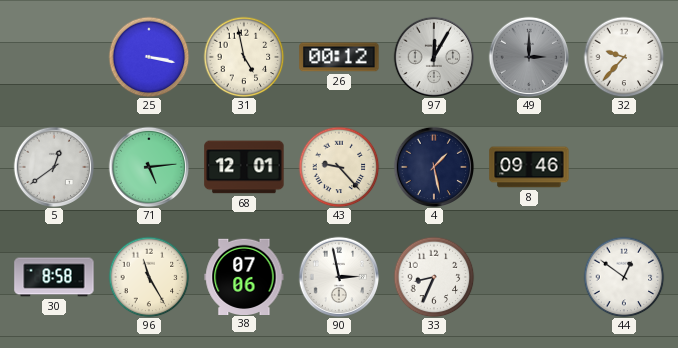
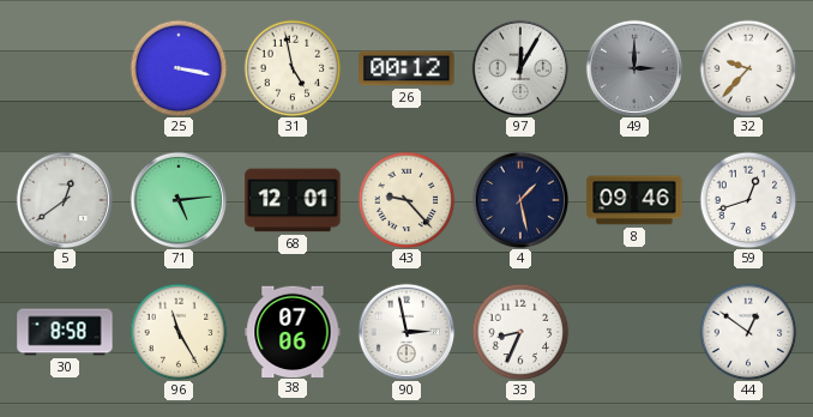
59: none -> 12:42 (748, 200)
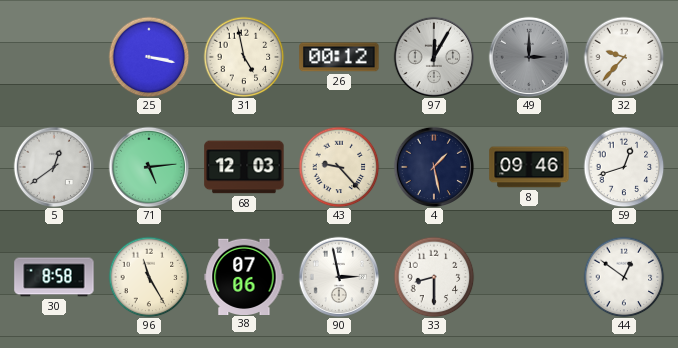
68: 12:01 -> 12:03 (244, 167)
33: 8:34 -> 8:30 (434, 277)
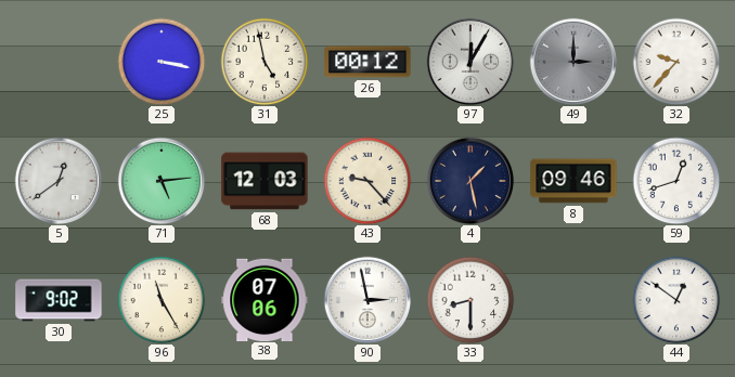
30: 8:58 -> 9:02 (59, 300)
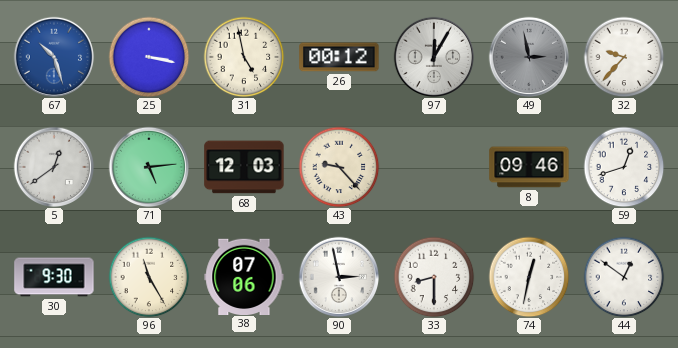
67: none -> 10:27 (54, 57)
49: 3:00 -> 2:58 (529, 57)
4: 1:28 -> none (470, 181)
30: 9:02 -> 9:30 (54, 277)
74: none -> 12:32 (529, 277)
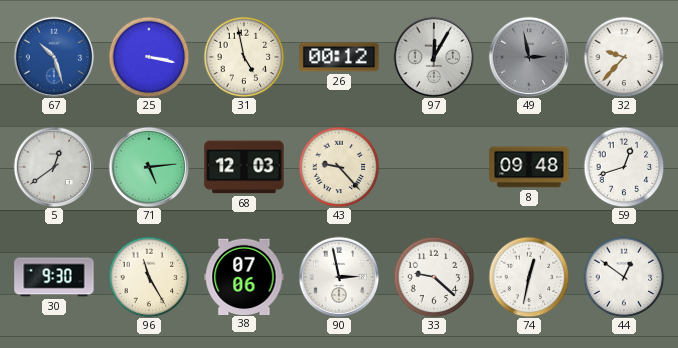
8: 09:46 -> 09:48 (529, 167)
33: 8:30 -> 9:22 (434, 277)
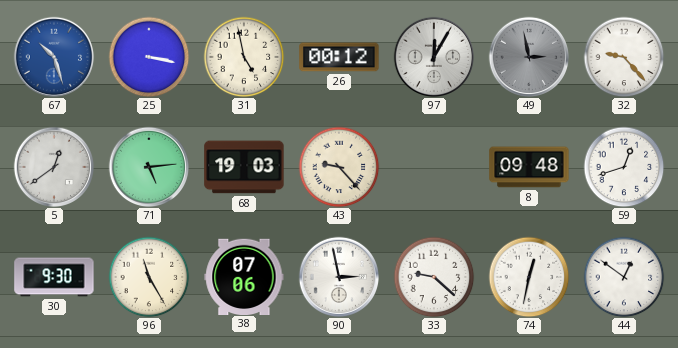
32: 9:37 -> 9:23 (624, 57)
68: 12:03 -> 19:03 (244, 167)
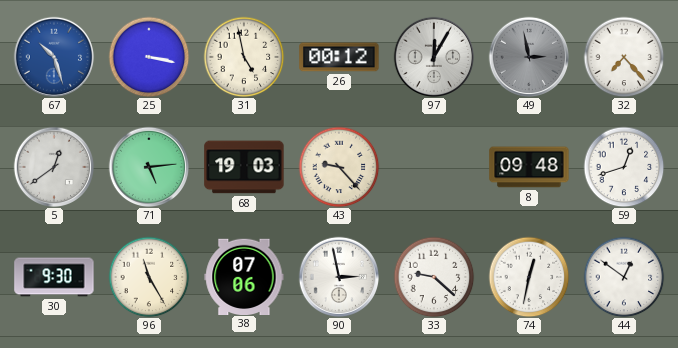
32: 9:23 -> 7:23 (624, 57)
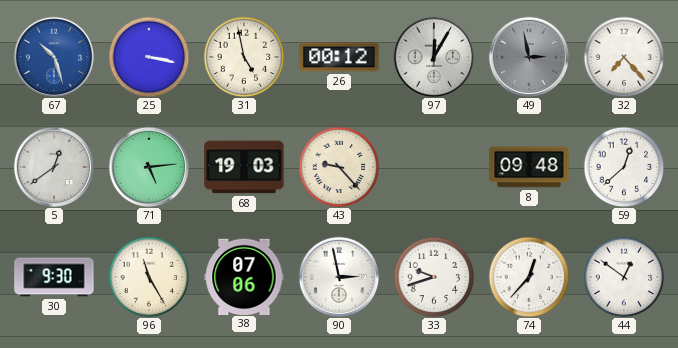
59: 12:42 -> 12:38 (624, 167)
33: 9:22 -> 9:42 (434, 277)
74: 12:32 -> 12:37 (529, 277)
